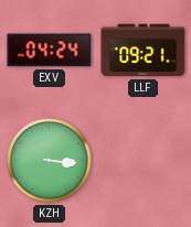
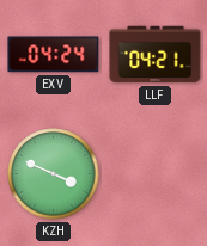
LLF: 09:21 -> 04:21 (156, 55)
KZH: 3:16 -> 3:49 (54, 174)
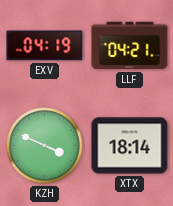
EXV: 04:24 -> 04:19 (45, 46)
XTX: none -> 18:14 (130, 146)
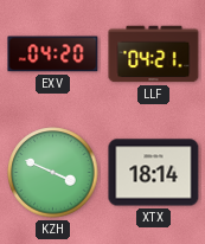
EXV: 04:19 -> 04:20 (53, 54)
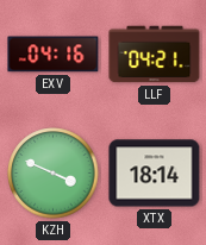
EXV: 04:20 -> 04:16 (54, 55)
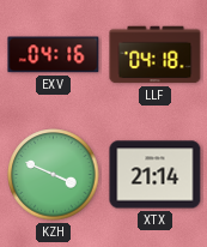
LLF: 04:21 -> 04:18 (156, 55)
XTX: 18:14 -> 21:14 (156, 175)
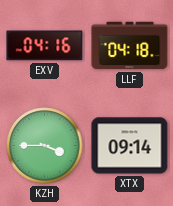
KZH: 3:49 -> 3:45 (45, 146)
XTX: 21:14 -> 09:14 (130, 146)
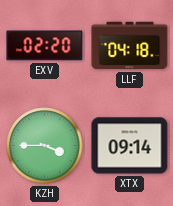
EXV: 04:16 -> 02:20 (45, 46)
